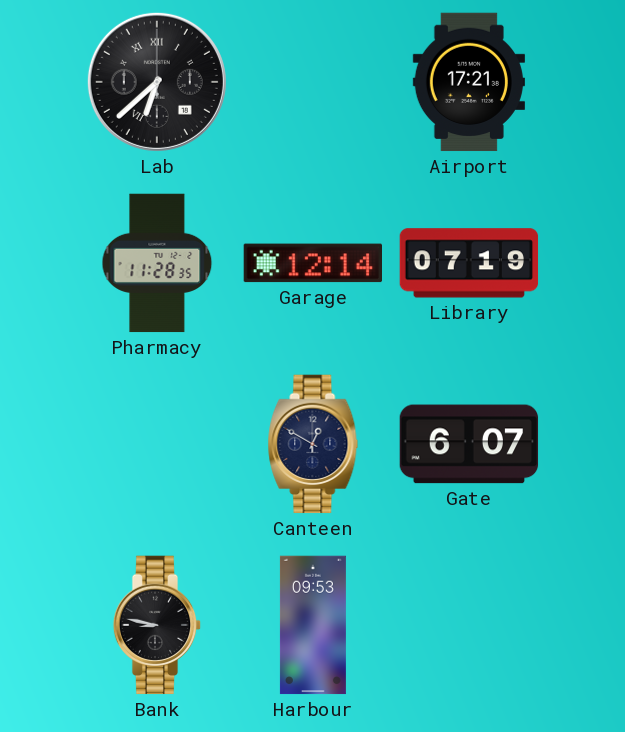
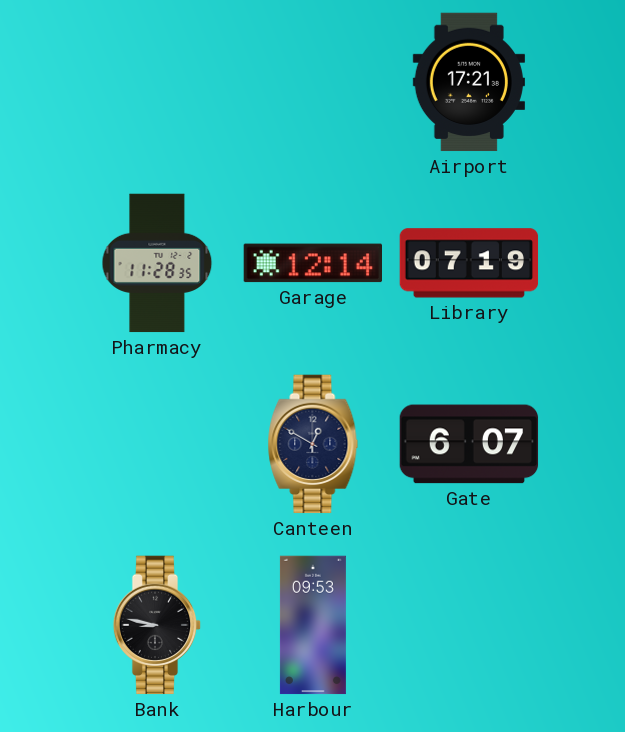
Lab: 6:38 -> none (157, 82)
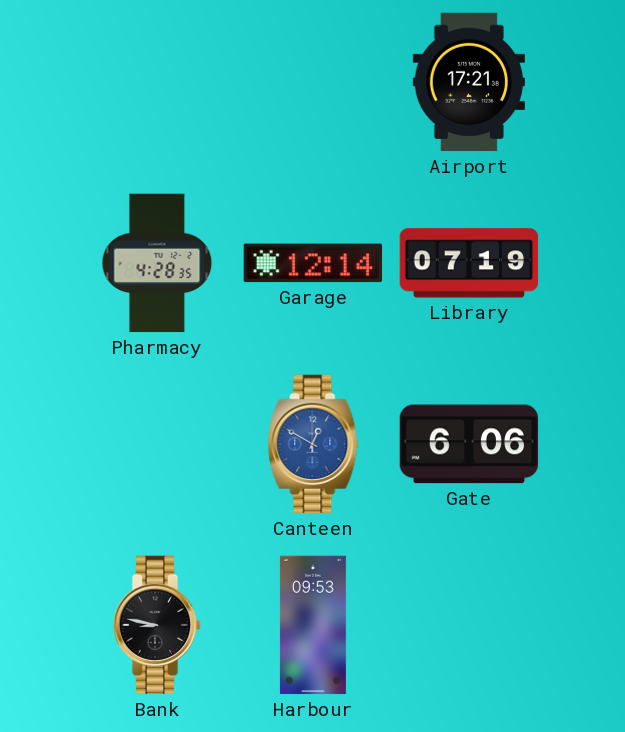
Pharmacy: 11:28 -> 4:28 (157, 263)
Canteen dial: navy -> blue (313, 444)
Gate: 6:07 -> 6:06 (469, 444)
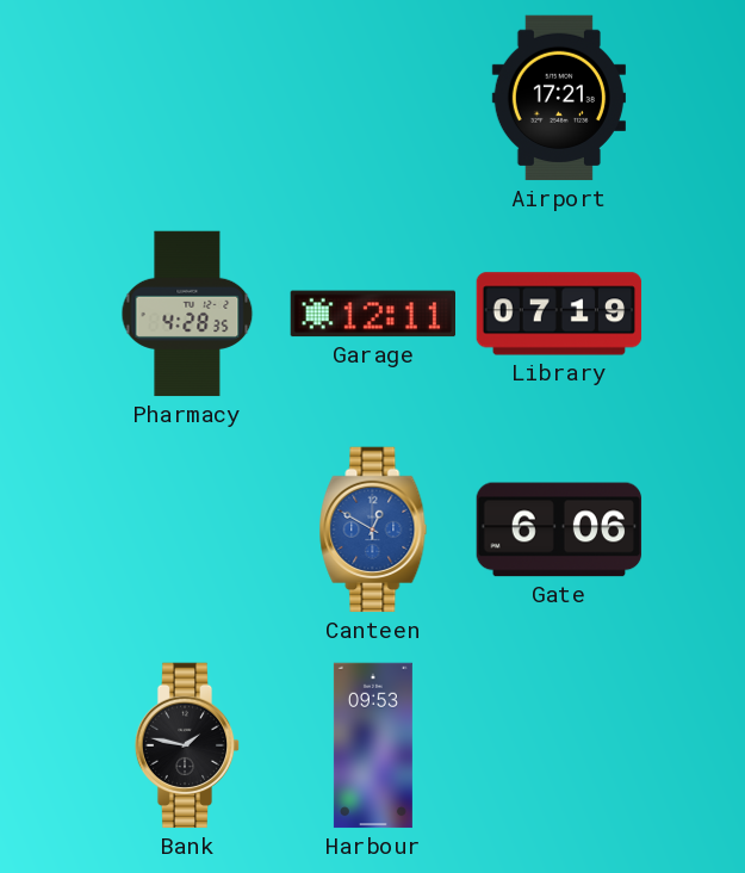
Garage: 12:14 -> 12:11 (372, 314)
Bank: 8:47 -> 1:47 (187, 745)
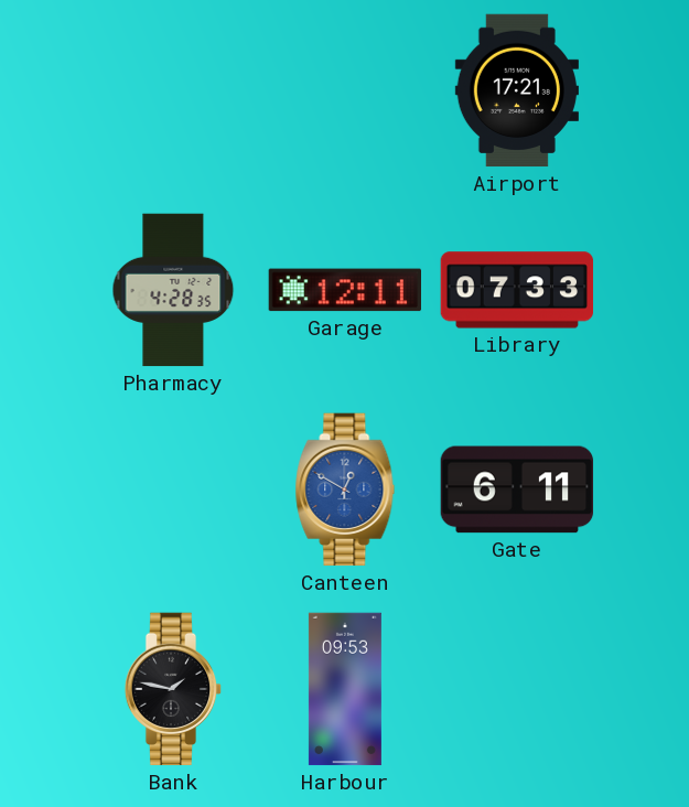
Library: 07:19 -> 07:33 (517, 290)
Gate: 6:06 -> 6:11 (517, 489)
